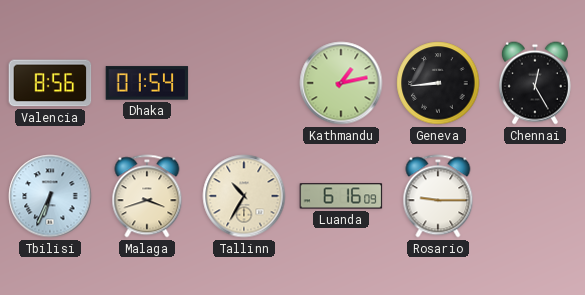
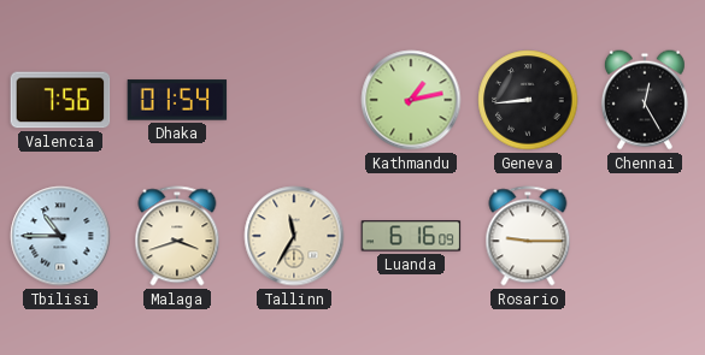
Valencia: 8:56 -> 7:56 (60, 100)
Tbilisi: 6:34 -> 10:45 (60, 236)
Tallinn: 10:35 -> 11:35 (294, 236)
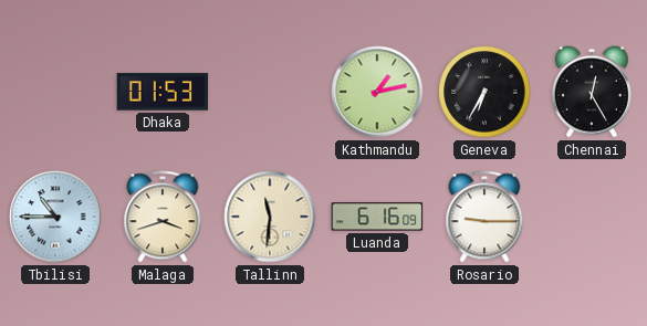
Valencia: 7:56 -> none (60, 100)
Dhaka: 01:54 -> 01:53 (163, 92)
Geneva: 8:44 -> 6:35 (484, 92)
Tallinn: 11:35 -> 11:31 (270, 217)
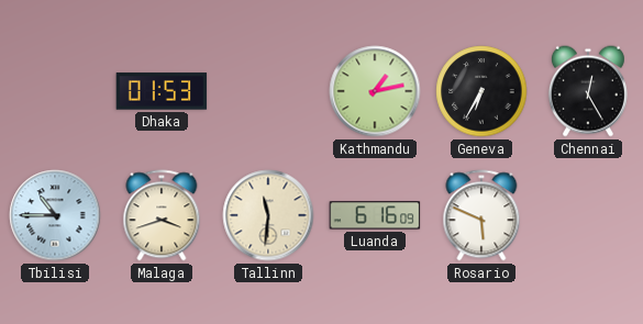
Rosario: 9:15 -> 5:49 (481, 215)
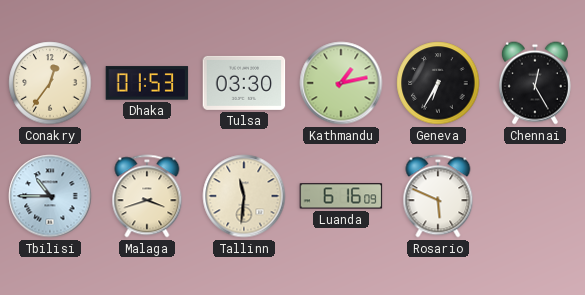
Conakry: none -> 12:36 (50, 83)
Tulsa: none -> 03:30 (244, 83)
